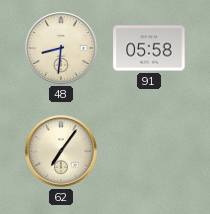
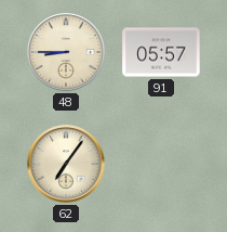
48: 8:31 -> 8:45 (66, 52)
91: 05:58 -> 05:57 (161, 52)
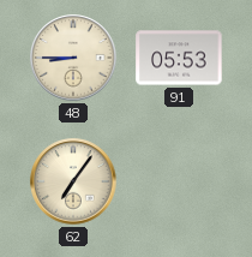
91: 05:57 -> 05:53 (179, 58)
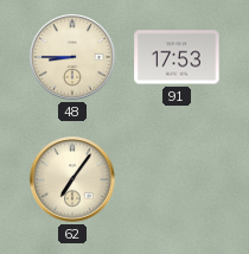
91: 05:53 -> 17:53 (177, 57)
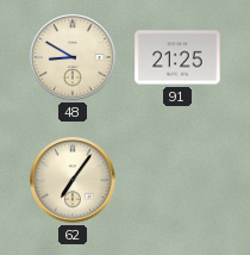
48: 8:45 -> 8:50 (73, 57)
91: 17:53 -> 21:25 (177, 57)
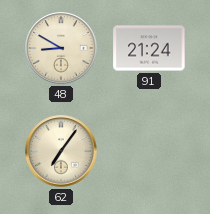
91: 21:25 -> 21:24 (149, 48)
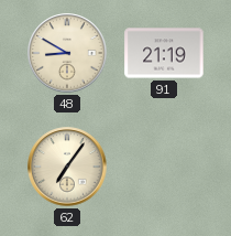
91: 21:24 -> 21:19 (164, 53)
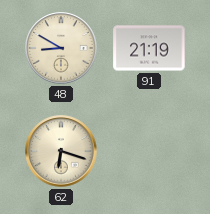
62: 7:06 -> 6:18 (61, 151)
